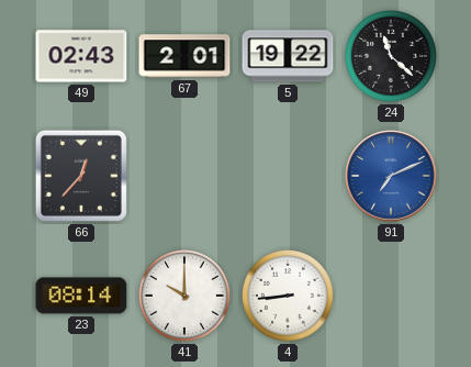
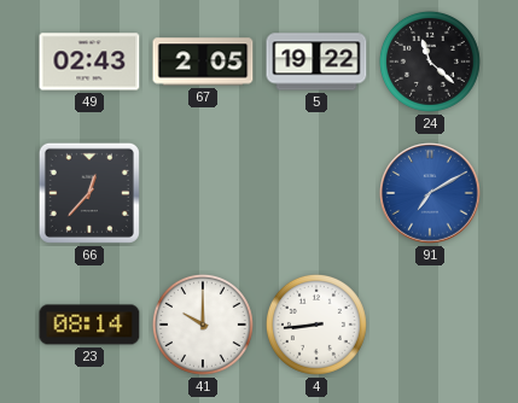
67: 2:01 -> 2:05 (203, 62)
91: 7:11 -> 7:10 (430, 193)
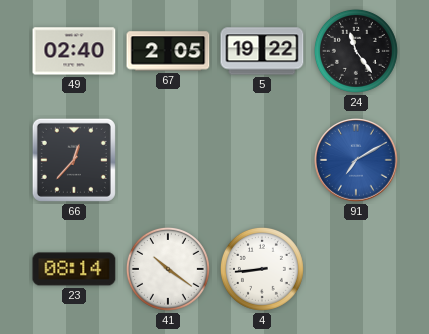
49: 02:43 -> 02:40 (74, 51)
24: 11:22 -> 11:24 (356, 51)
41: 10:00 -> 10:21 (168, 269)
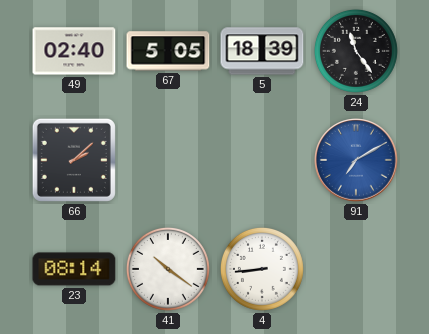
67: 2:05 -> 5:05 (168, 51)
5: 19:22 -> 18:39 (262, 51)
66: 12:37 -> 2:08 (74, 160)
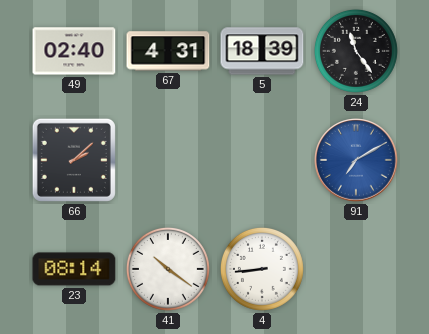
67: 5:05 -> 4:31 (168, 51)
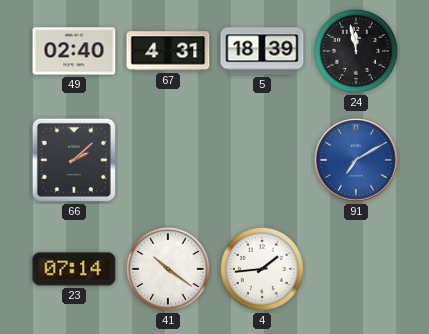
24: 11:24 -> 11:58 (356, 51)
23: 08:14 -> 07:14 (74, 269)
4: 8:44 -> 1:44 (262, 269)
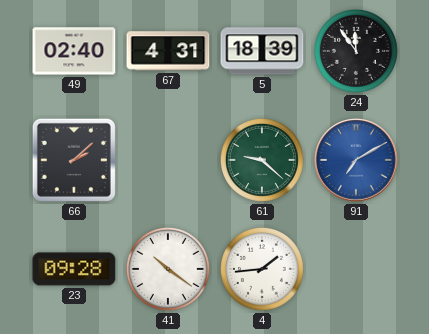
24: 11:58 -> 11:54 (356, 51)
61: none -> 9:22 (262, 160)
23: 07:14 -> 09:28 (74, 269)
